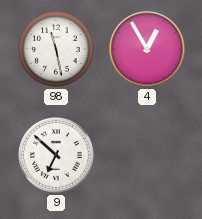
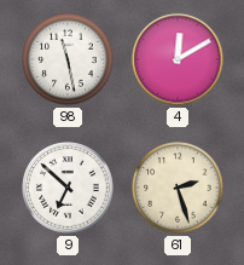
4: 12:55 -> 12:10 (178, 59)
61: none -> 2:27 (178, 188)
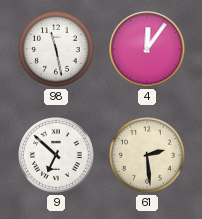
4: 12:10 -> 12:06 (147, 49)
61: 2:27 -> 2:29 (147, 155)
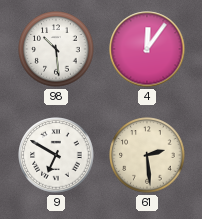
98: 11:28 -> 10:29 (56, 49)
9: 6:52 -> 6:50 (56, 155)
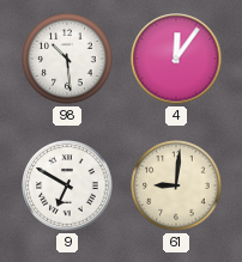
61: 2:29 -> 9:01 (176, 185)
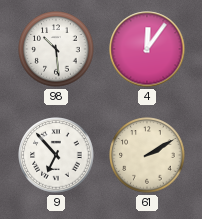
9: 6:50 -> 6:53 (56, 155)
61: 9:01 -> 2:10 (147, 155)
